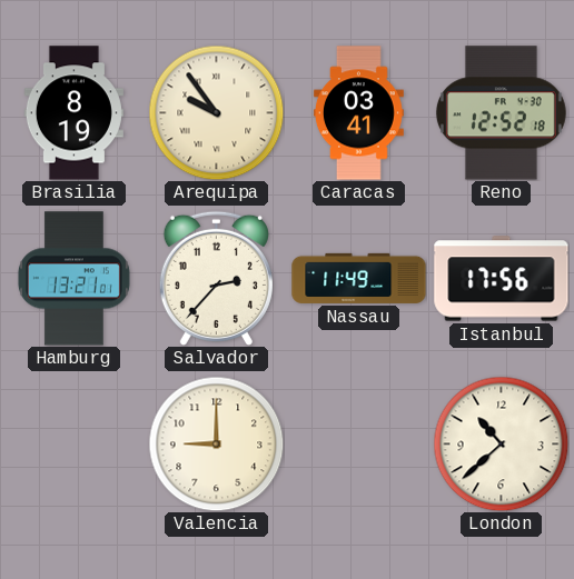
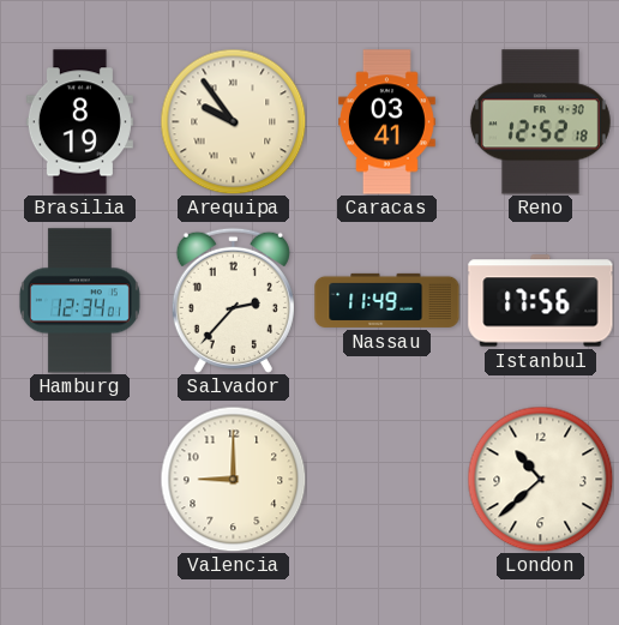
Hamburg: 13:21 -> 12:34 (79, 301)
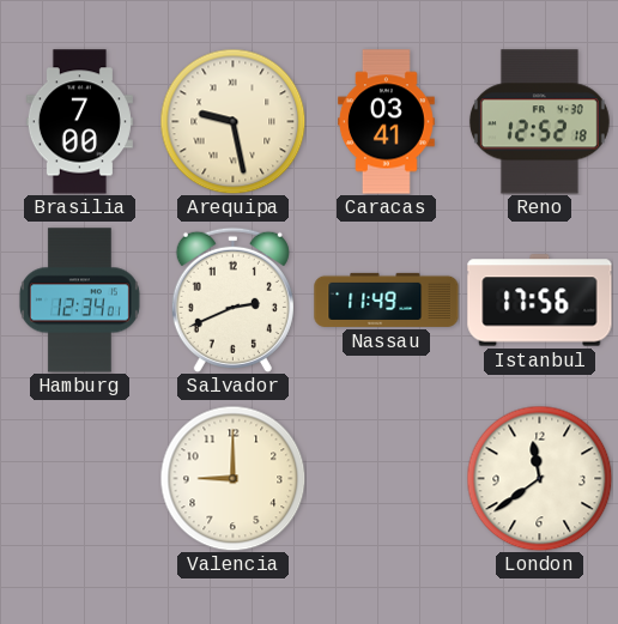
Brasilia: 8:19 -> 7:00 (79, 122)
Arequipa: 9:54 -> 9:28 (232, 121)
Salvador: 2:37 -> 2:41 (232, 299)
London: 10:38 -> 11:39 (539, 478)
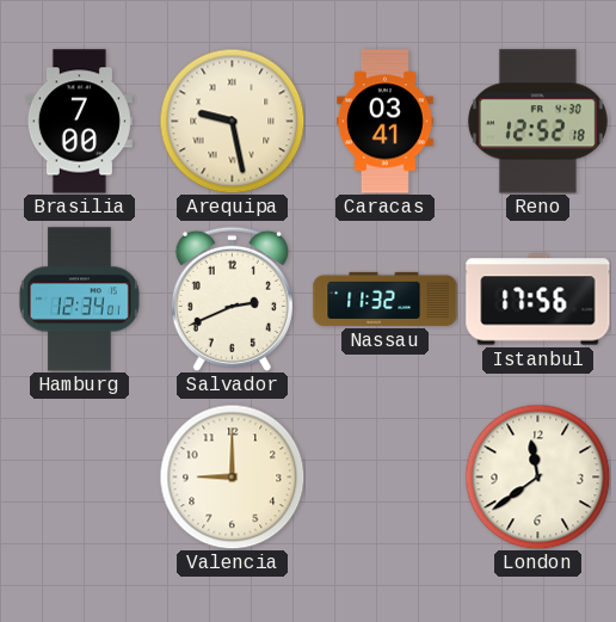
Nassau: 11:49 -> 11:32 (386, 298)
